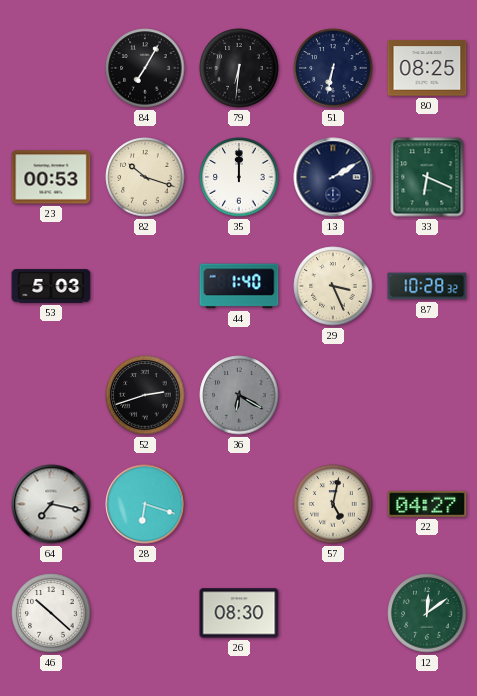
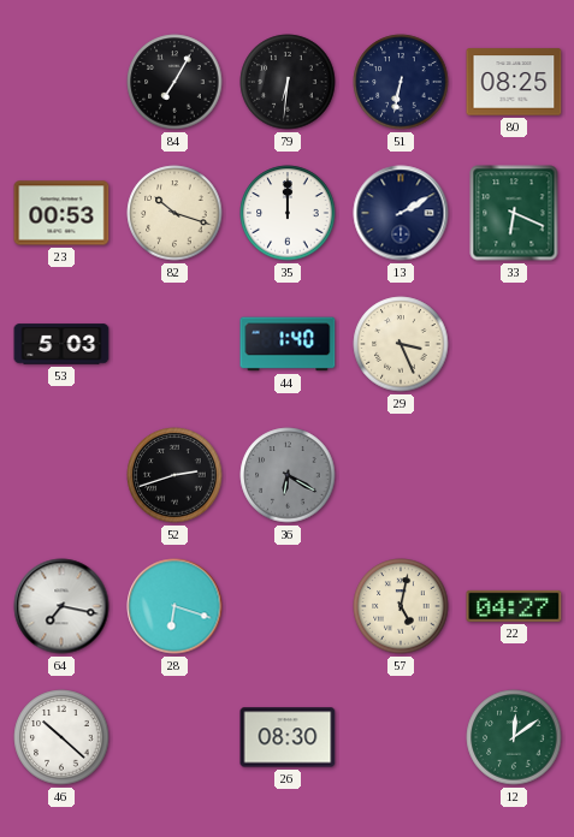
87: 10:28 -> none (427, 286)
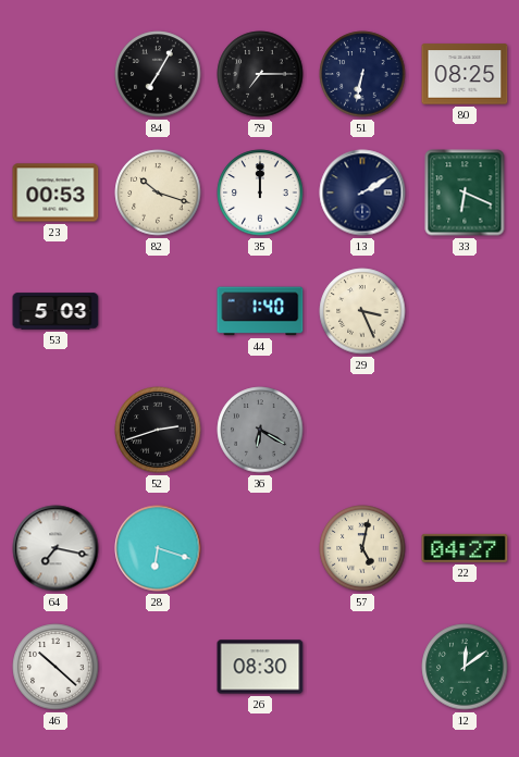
79: 6:31 -> 7:15 (260, 74)
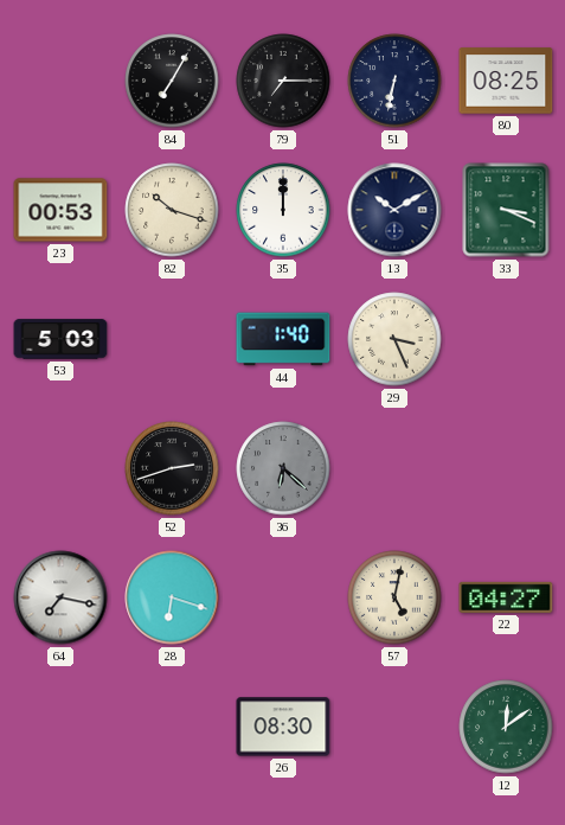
13: 2:10 -> 10:10 (394, 210)
33: 6:19 -> 3:19 (506, 210)
36: 6:20 -> 6:22 (283, 468)
46: 10:22 -> none (55, 667)
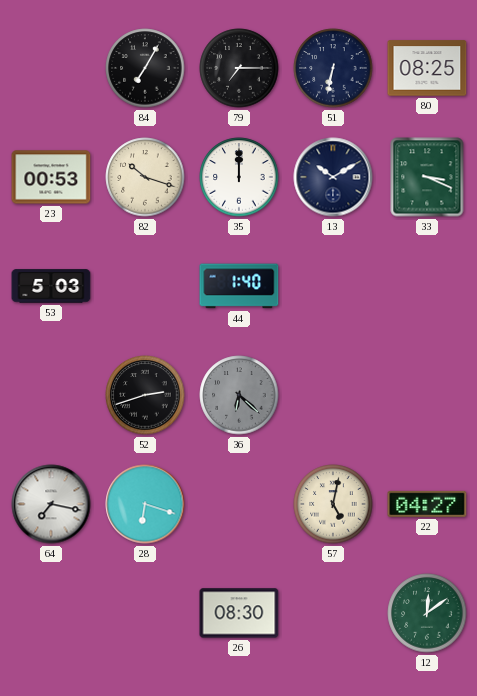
29: 3:26 -> none (394, 339)
